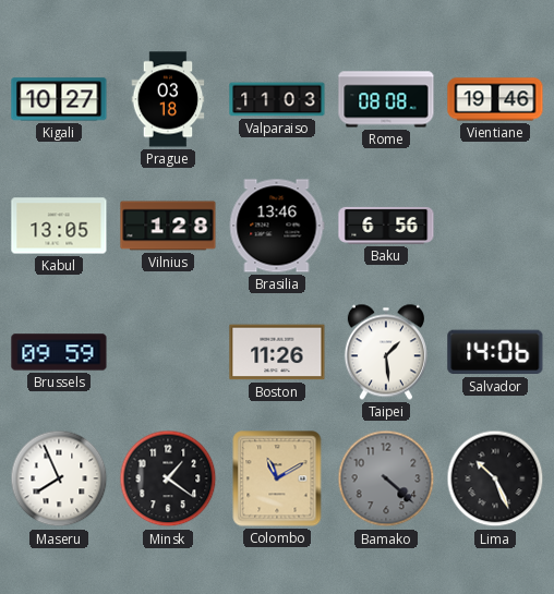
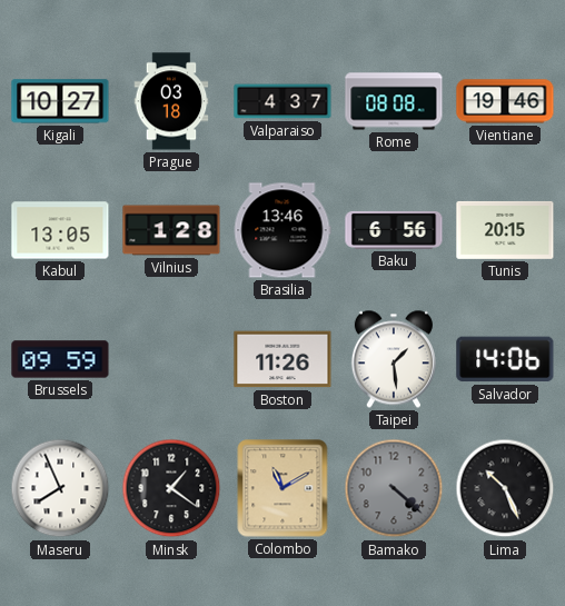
Valparaiso: 11:03 -> 4:37 (282, 101)
Tunis: none -> 20:15 (505, 230)
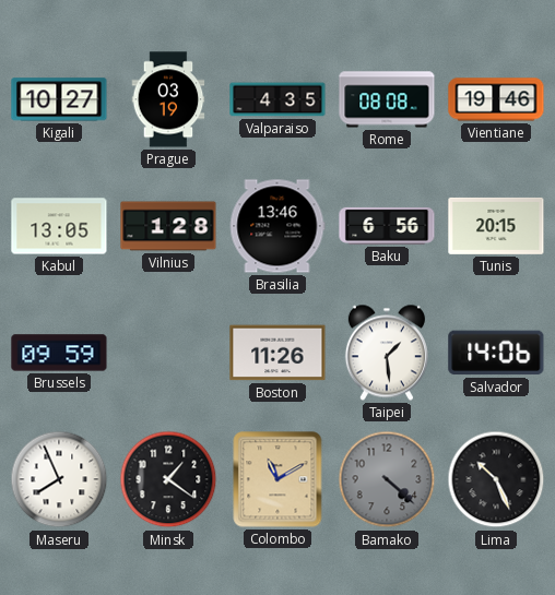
Prague: 03:18 -> 03:19 (168, 99)
Valparaiso: 4:37 -> 4:35 (277, 99)
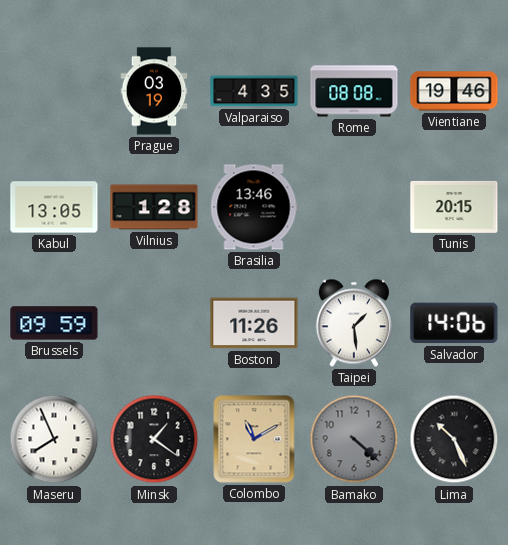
Kigali: 10:27 -> none (59, 99)
Baku: 6:56 -> none (387, 226)
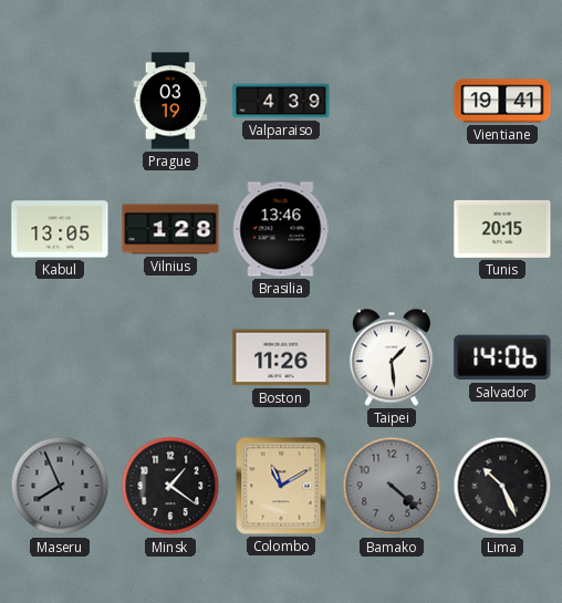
Valparaiso: 4:35 -> 4:39 (281, 101)
Rome: 08:08 -> none (354, 91)
Vientiane: 19:46 -> 19:41 (502, 101)
Brussels: 09:59 -> none (54, 323)
Maseru dial: white -> grey (60, 486)
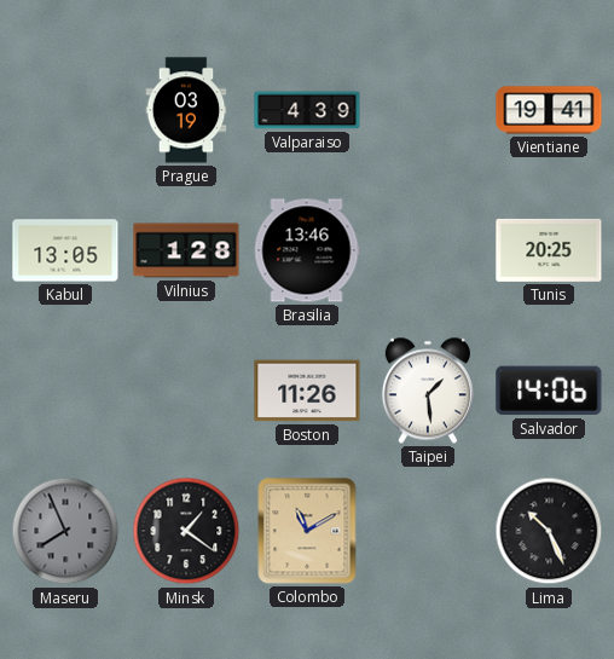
Tunis: 20:15 -> 20:25 (549, 250)
Bamako: 4:22 -> none (392, 486)
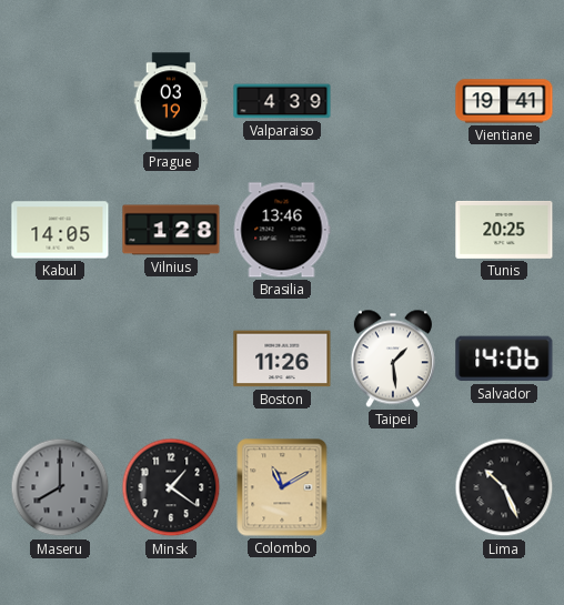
Kabul: 13:05 -> 14:05 (60, 230)
Maseru: 7:56 -> 8:00 (60, 487)
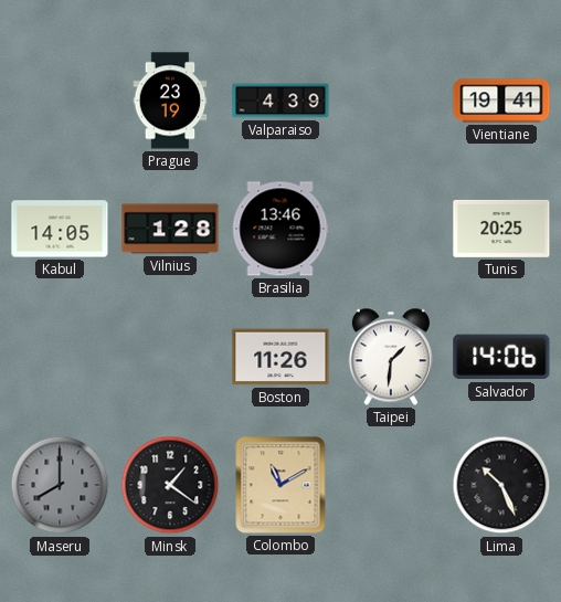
Prague: 03:19 -> 23:19 (170, 101)
Taipei: 1:29 -> 1:31 (391, 357)
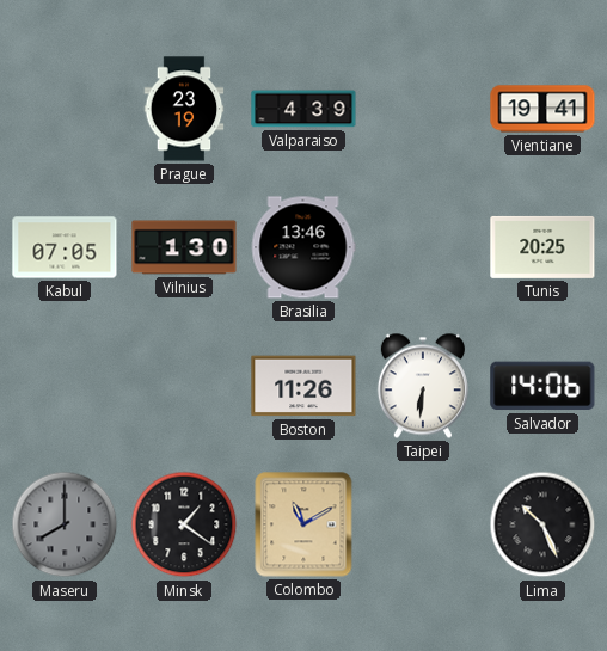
Kabul: 14:05 -> 07:05 (65, 247)
Vilnius: 1:28 -> 1:30 (184, 247)
Taipei: 1:31 -> 6:31 (423, 386)
